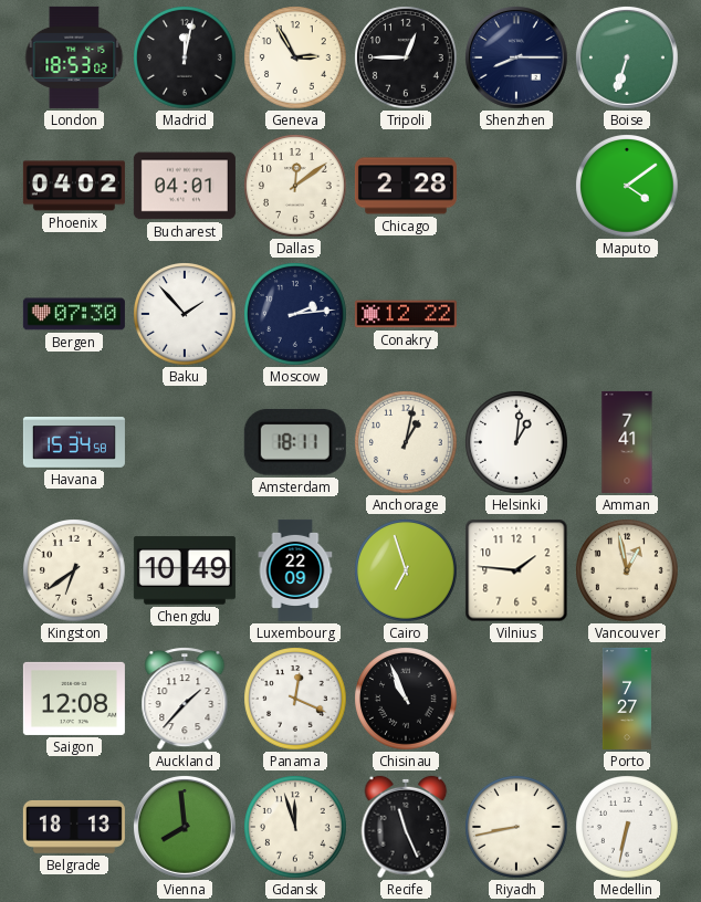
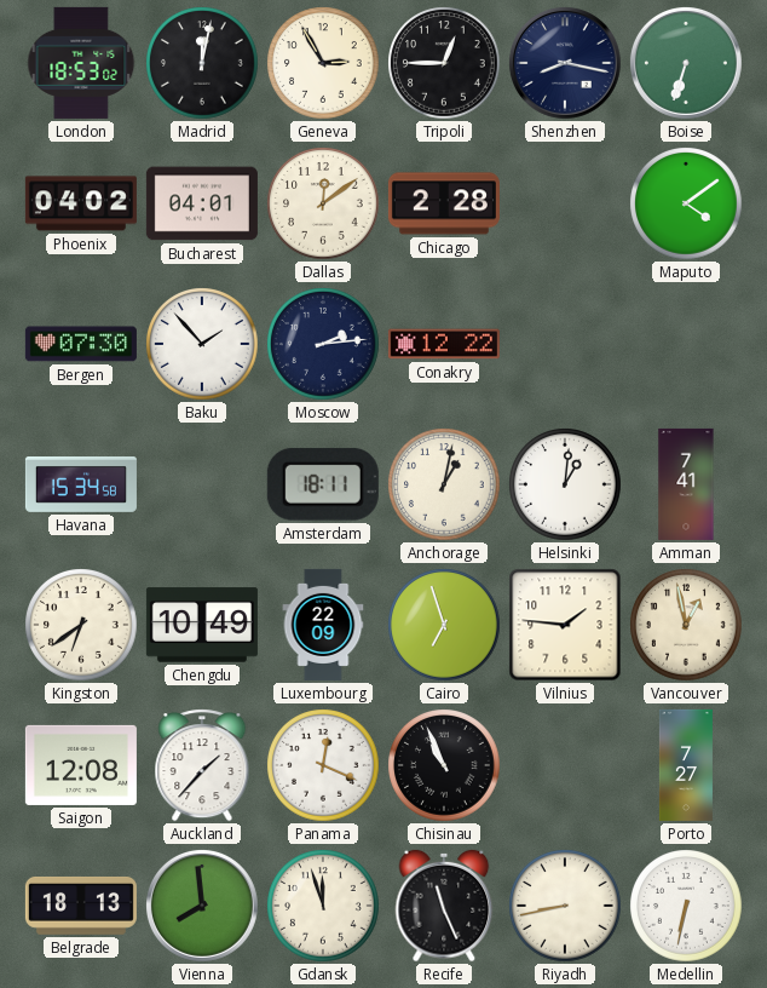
Shenzhen: 8:15 -> 8:17 (565, 63)
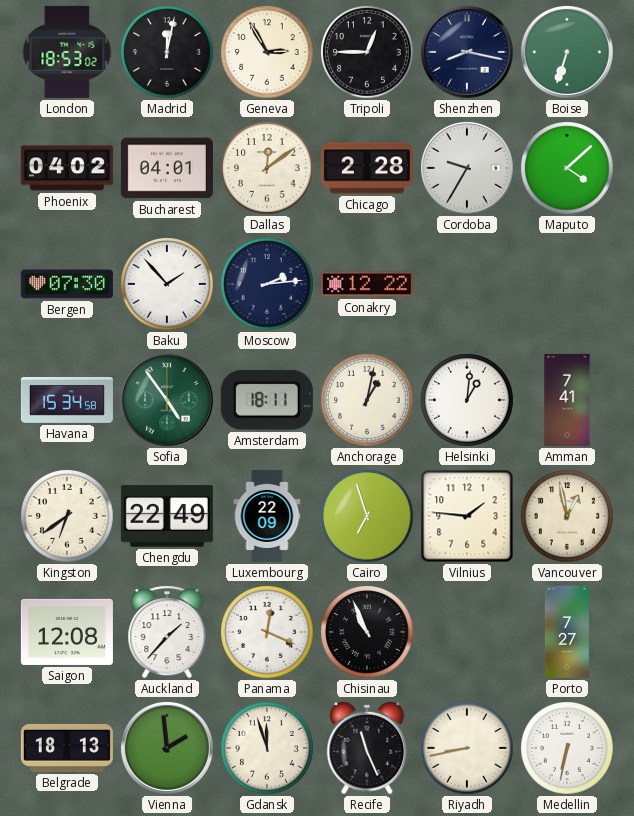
Cordoba: none -> 9:35 (467, 168)
Maputo: 4:09 -> 4:08 (567, 168)
Sofia: none -> 4:54 (167, 400)
Chengdu: 10:49 -> 22:49 (167, 516)
Vienna: 7:59 -> 1:59 (167, 748)
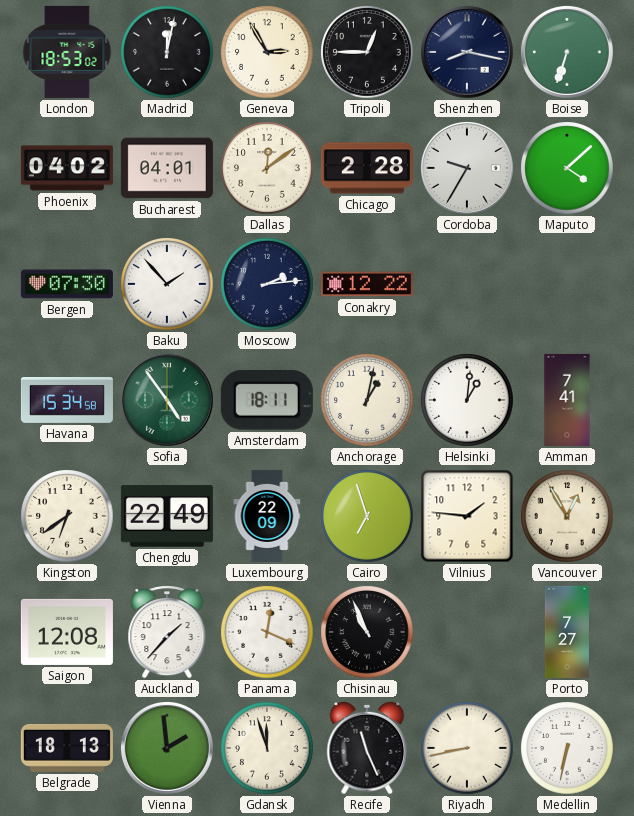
Vancouver: 12:58 -> 12:55 (567, 516)
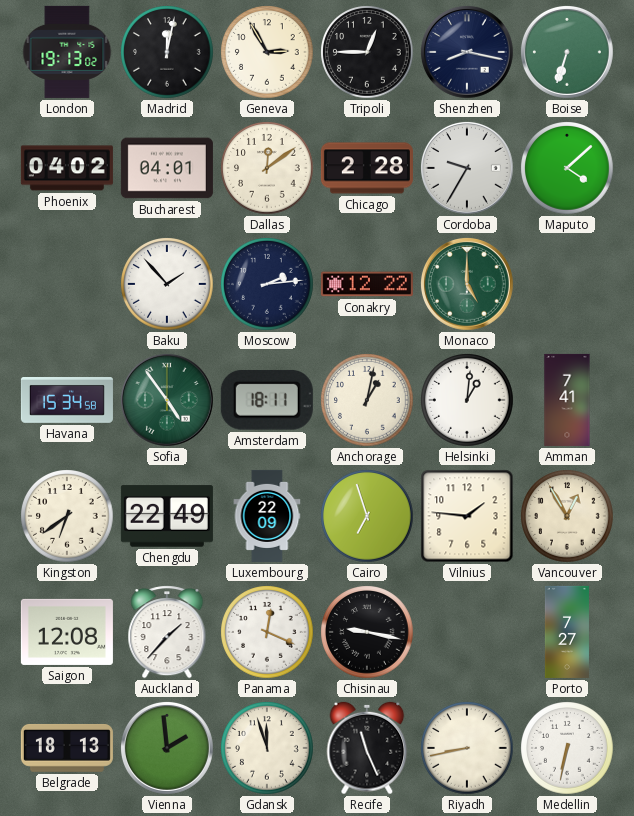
London: 18:53 -> 19:13 (67, 52)
Bergen: 07:30 -> none (67, 284)
Monaco: none -> 5:00 (467, 284)
Chisinau: 10:56 -> 9:17 (367, 632)
